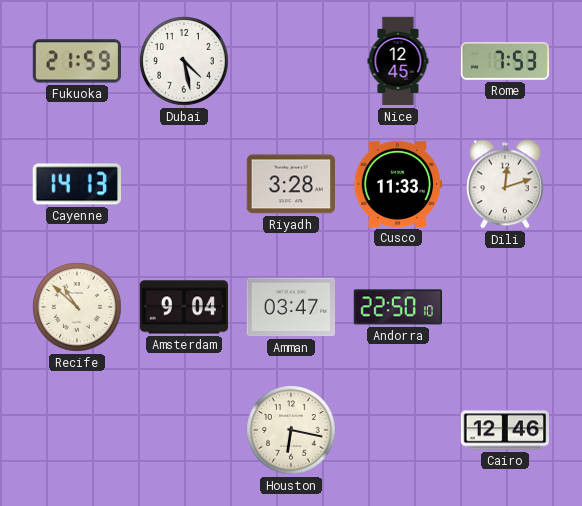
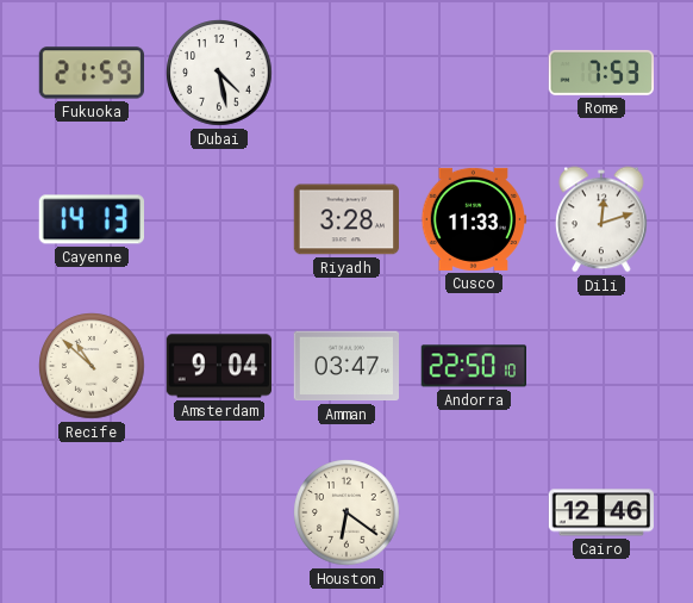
Nice: 12:45 -> none (398, 61)
Houston: 6:17 -> 6:21 (346, 512)
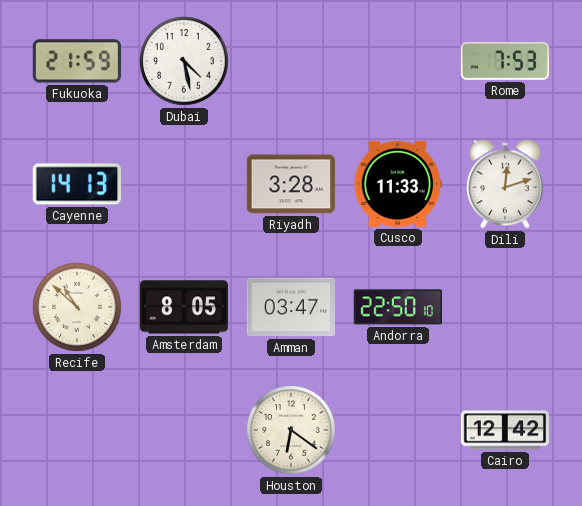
Amsterdam: 9:04 -> 8:05 (183, 307)
Cairo: 12:46 -> 12:42 (504, 430)
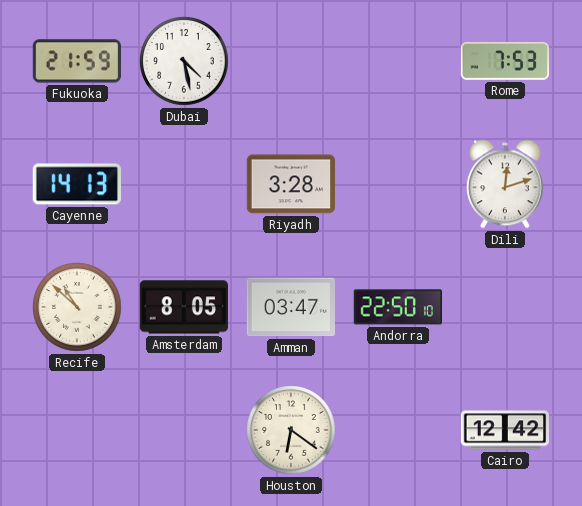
Cusco: 11:33 -> none (398, 184)
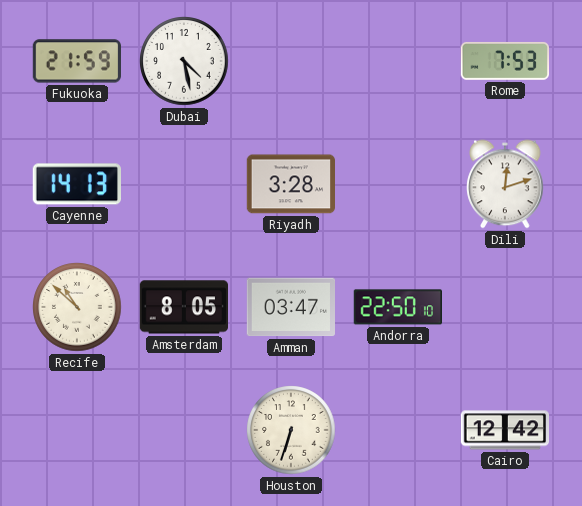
Houston: 6:21 -> 6:33 (291, 430)
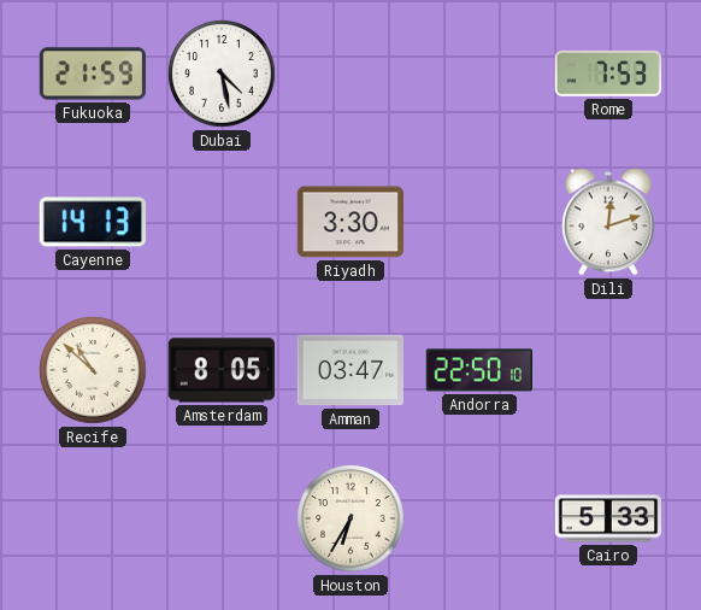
Riyadh: 3:28 -> 3:30 (349, 222)
Houston: 6:33 -> 6:35 (350, 518)
Cairo: 12:42 -> 5:33 (607, 518)
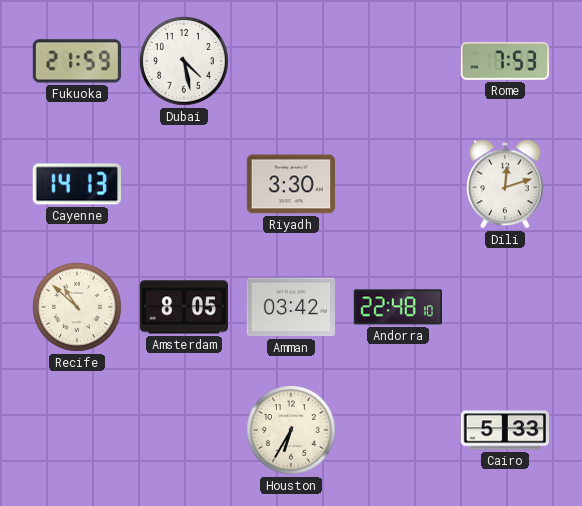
Amman: 03:47 -> 03:42 (290, 307)
Andorra: 22:50 -> 22:48 (397, 307)
